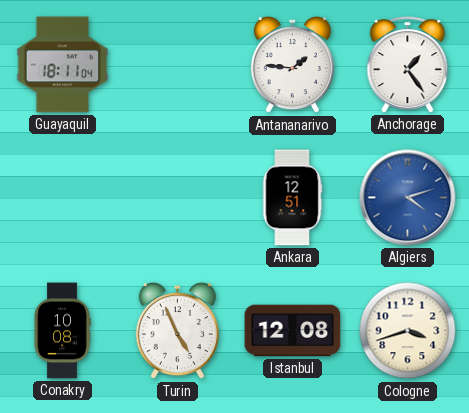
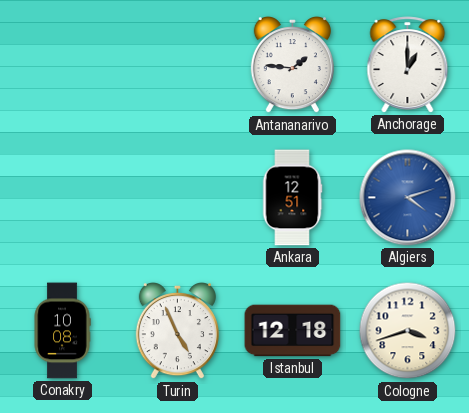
Guayaquil: 18:11 -> none (63, 65)
Anchorage: 1:24 -> 1:00 (408, 65)
Istanbul: 12:08 -> 12:18 (293, 331)
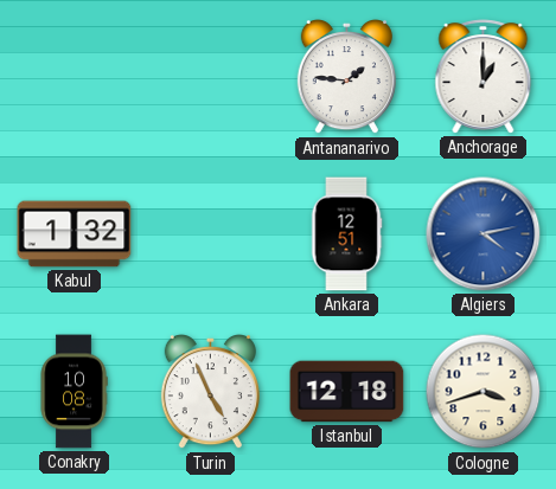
Kabul: none -> 1:32 (75, 234)
Algiers: 4:12 -> 4:13 (484, 234)
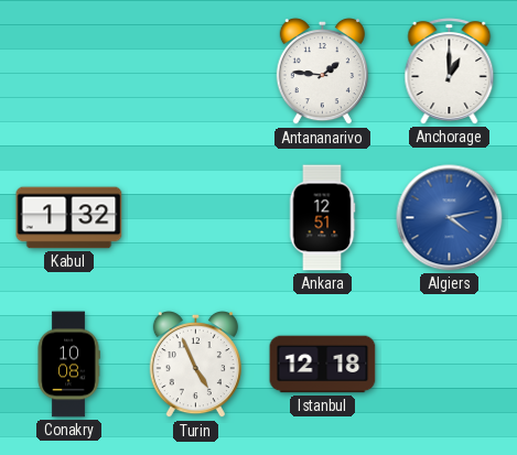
Cologne: 3:42 -> none (484, 392)
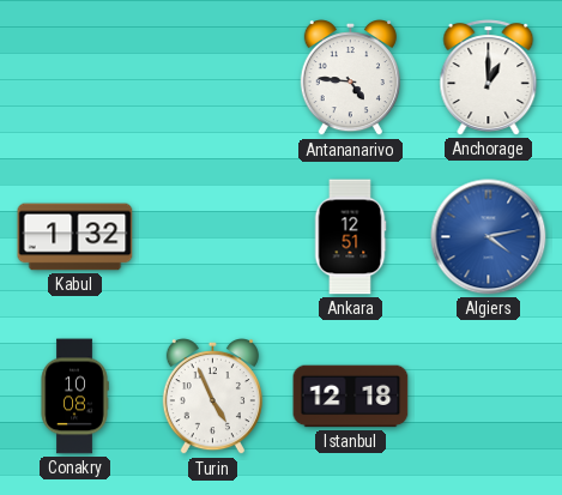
Antananarivo: 1:46 -> 4:46 (350, 79)
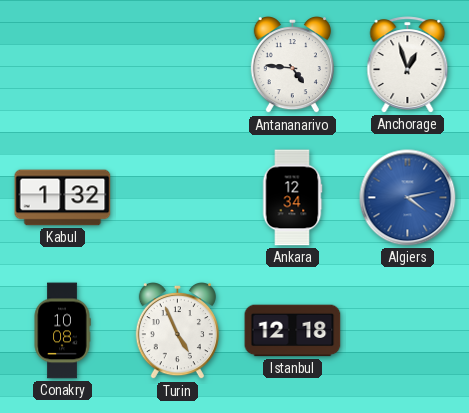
Anchorage: 1:00 -> 12:57 (408, 65)
Ankara: 12:51 -> 12:34 (292, 198)
